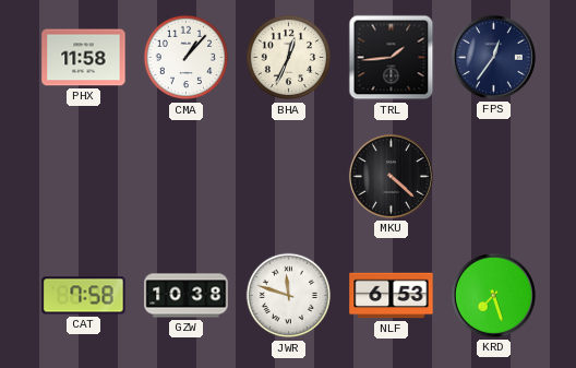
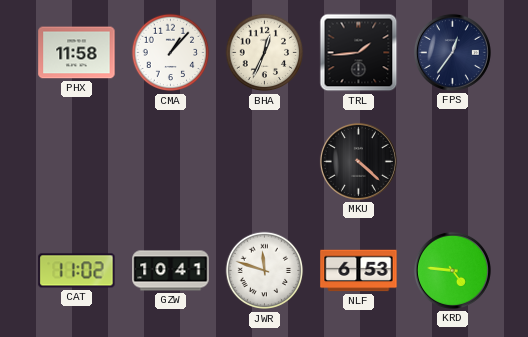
CAT: 7:58 -> 11:02 (77, 271)
GZW: 10:38 -> 10:41 (171, 271)
KRD: 7:27 -> 4:46 (452, 270)
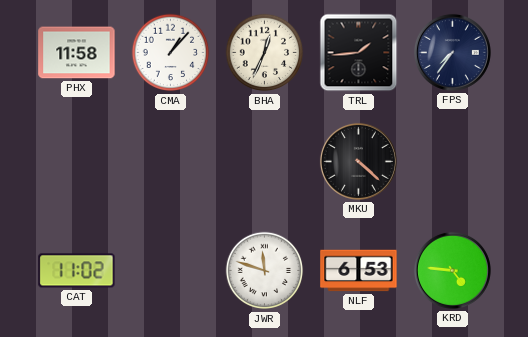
FPS: 12:36 -> 7:36 (452, 52)
GZW: 10:41 -> none (171, 271)
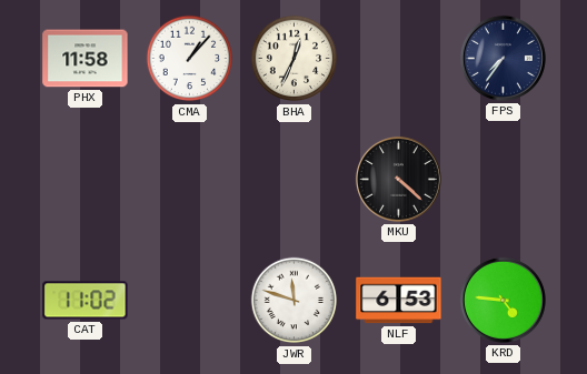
TRL: 1:44 -> none (359, 53)
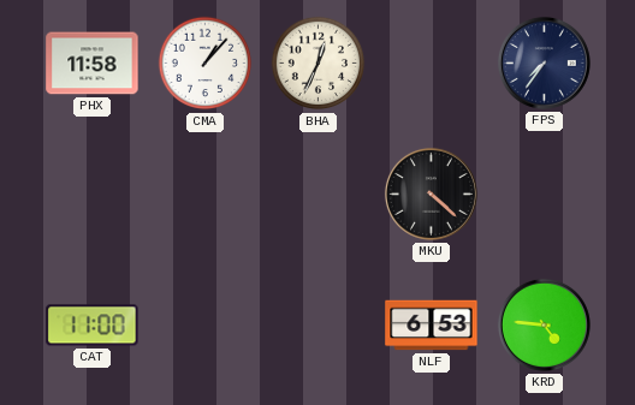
CAT: 11:02 -> 11:00 (93, 326)
JWR: 11:48 -> none (295, 301)
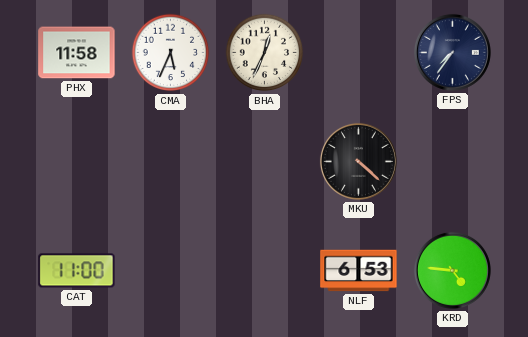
CMA: 1:07 -> 5:34 (171, 53)
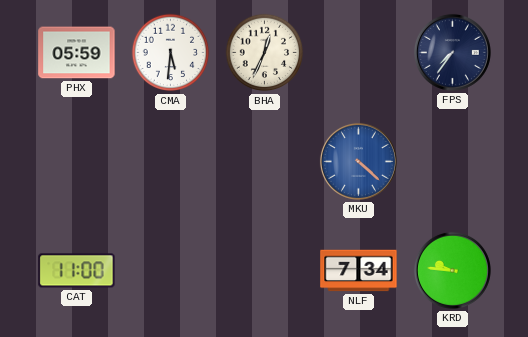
PHX: 11:58 -> 05:59 (77, 53)
CMA: 5:34 -> 5:31 (171, 53)
MKU dial: black -> blue (358, 161)
NLF: 6:53 -> 7:34 (359, 271)
KRD: 4:46 -> 9:46 (452, 270)
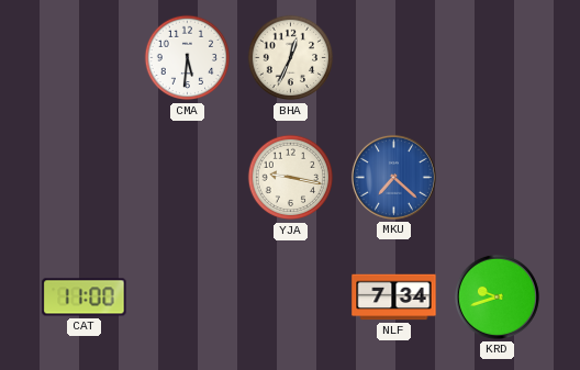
PHX: 05:59 -> none (77, 53)
FPS: 7:36 -> none (452, 52)
YJA: none -> 9:17 (291, 178)
MKU: 4:22 -> 7:22 (393, 177)
KRD: 9:46 -> 9:42 (497, 296)
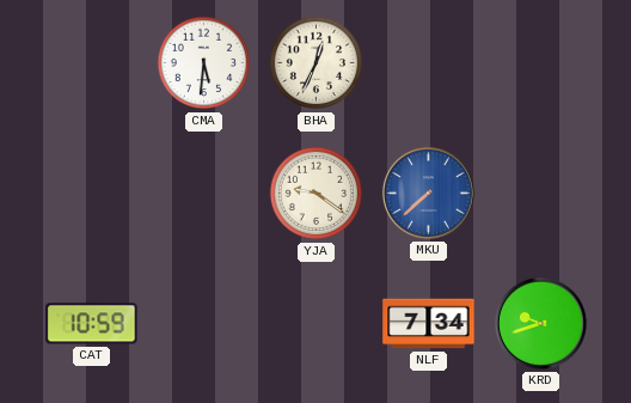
YJA: 9:17 -> 9:21 (317, 194)
MKU: 7:22 -> 7:38 (428, 193)
CAT: 11:00 -> 10:59 (92, 324)
